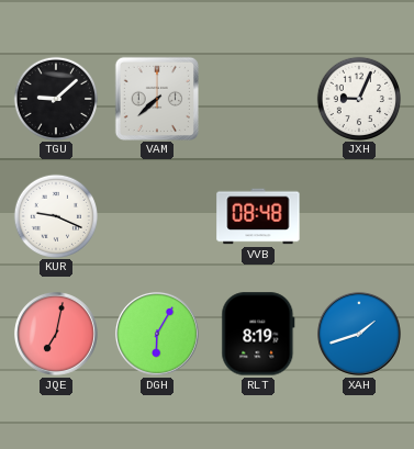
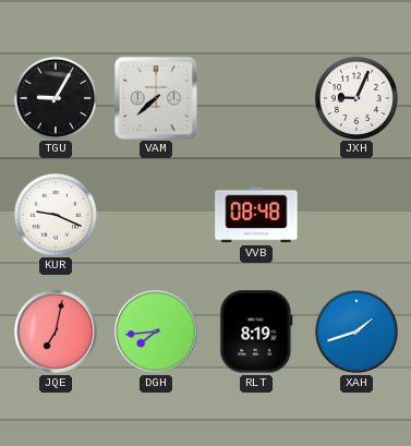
TGU: 9:08 -> 9:05 (55, 97)
DGH: 6:05 -> 7:44 (156, 332)
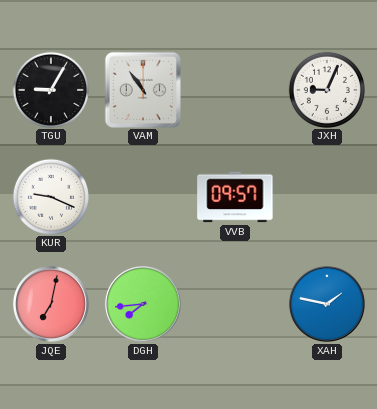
VAM: 7:38 -> 10:54 (142, 89)
VVB: 08:48 -> 09:57 (235, 197)
RLT: 8:19 -> none (256, 332)
XAH: 1:42 -> 1:47 (327, 304)
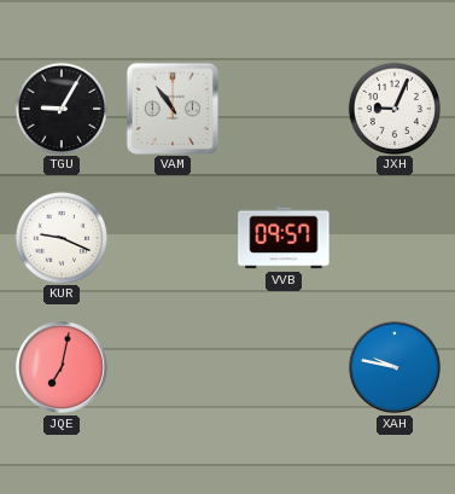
DGH: 7:44 -> none (143, 304)
XAH: 1:47 -> 9:47 (395, 367)
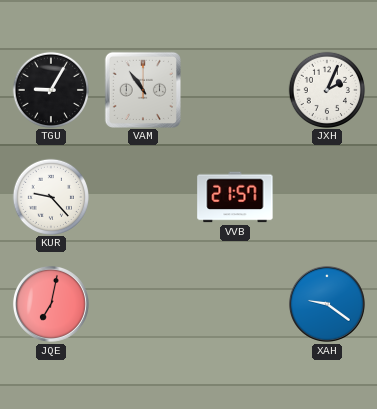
JXH: 9:04 -> 2:04 (326, 89)
KUR: 9:19 -> 9:23 (50, 196)
VVB: 09:57 -> 21:57 (235, 197)
XAH: 9:47 -> 9:21 (327, 304)
